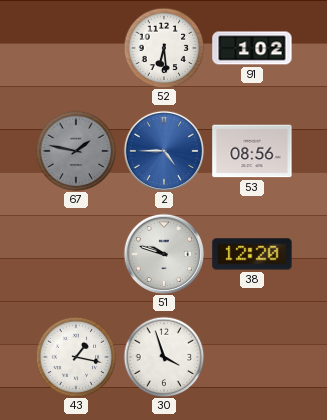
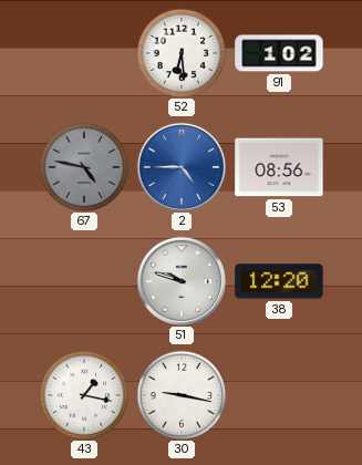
67: 1:47 -> 4:47 (84, 167)
30: 3:57 -> 9:17 (182, 395)
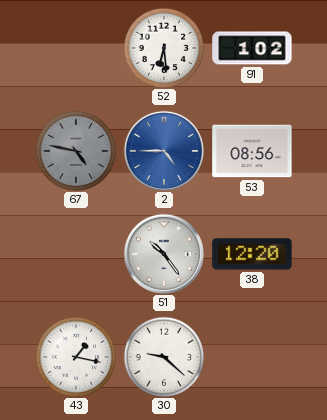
51: 9:48 -> 10:24 (163, 253)
30: 9:17 -> 9:22 (164, 357)
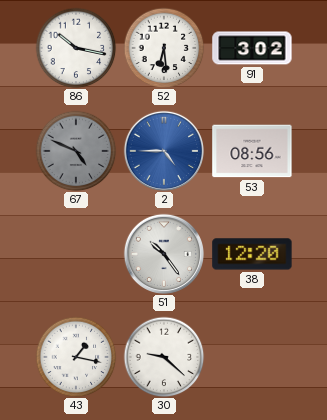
86: none -> 10:17 (76, 48)
91: 1:02 -> 3:02 (252, 48)
67: 4:47 -> 4:49 (76, 151)
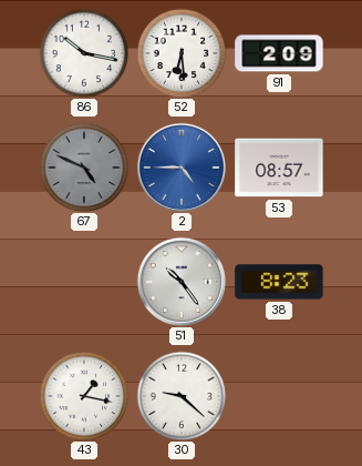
91: 3:02 -> 2:09 (279, 53)
53: 08:56 -> 08:57 (279, 168)
38: 12:20 -> 8:23 (279, 282)
